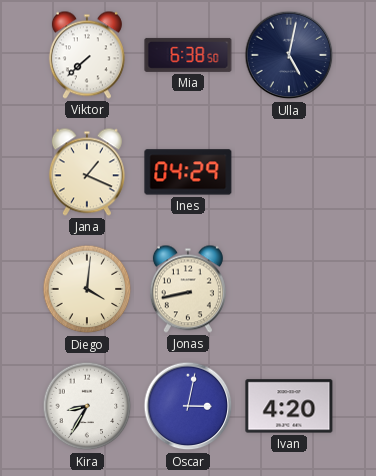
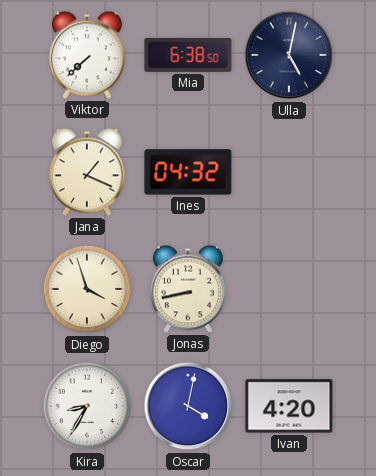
Ines: 04:29 -> 04:32 (188, 172)
Diego: 4:01 -> 3:57 (87, 289)
Oscar: 3:02 -> 4:02 (188, 406)
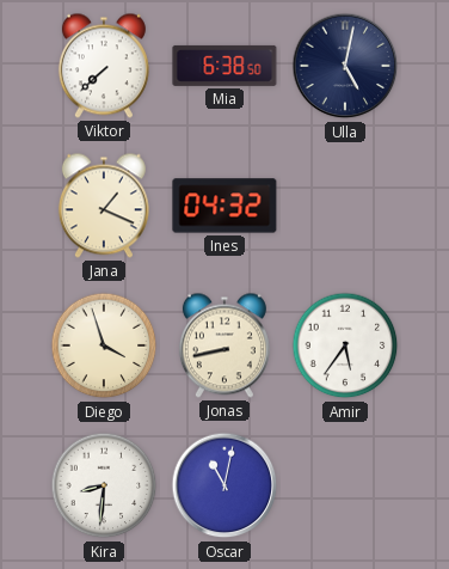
Amir: none -> 5:36 (345, 345)
Kira: 8:35 -> 8:31 (104, 485)
Oscar: 4:02 -> 11:02 (224, 485)
Ivan: 4:20 -> none (289, 406)
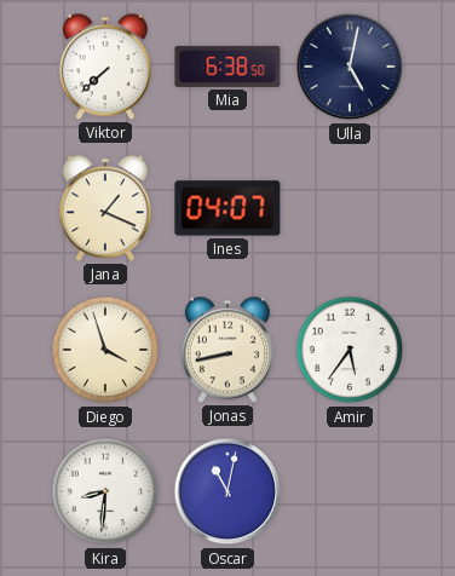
Ines: 04:32 -> 04:07 (227, 208)
